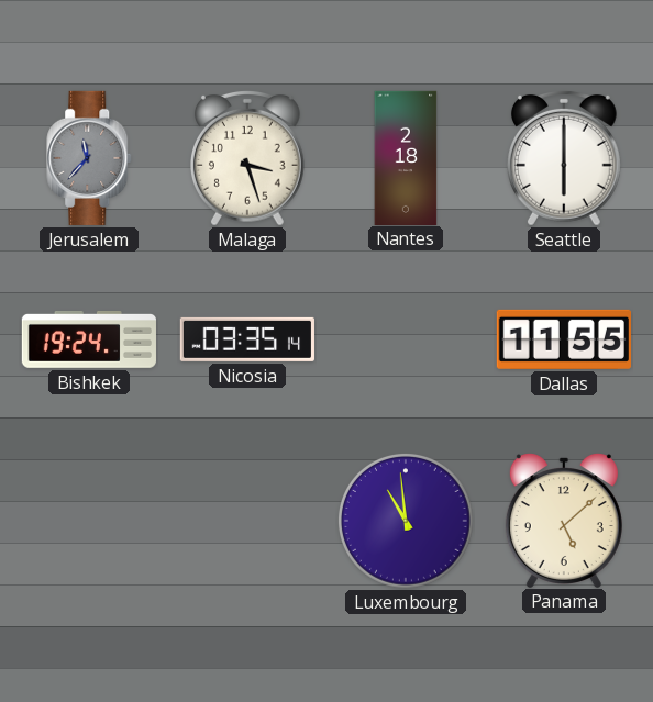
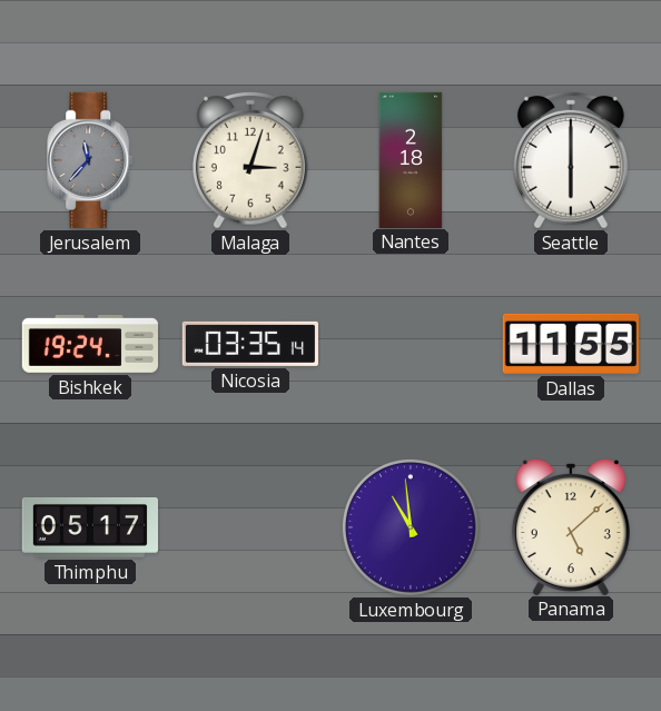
Malaga: 3:27 -> 3:03 (251, 160)
Thimphu: none -> 05:17 (90, 527)
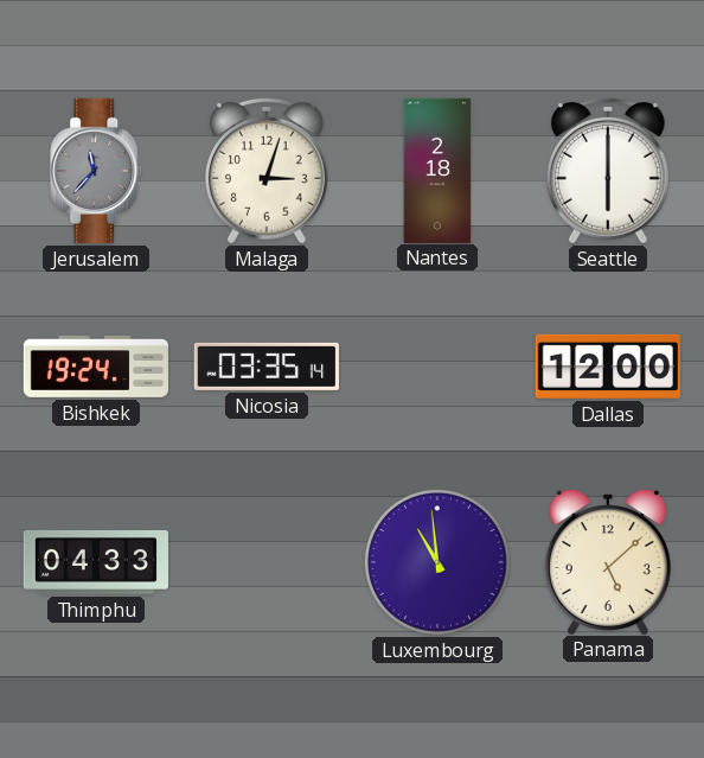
Dallas: 11:55 -> 12:00 (608, 367)
Thimphu: 05:17 -> 04:33 (96, 562)
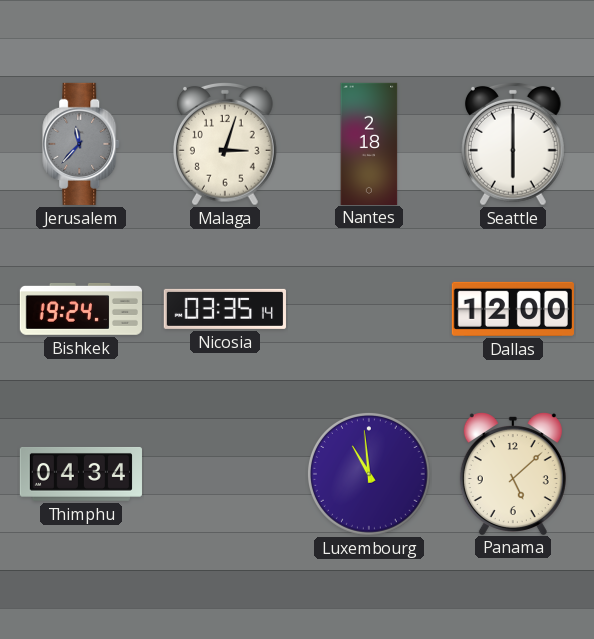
Thimphu: 04:33 -> 04:34 (81, 474)
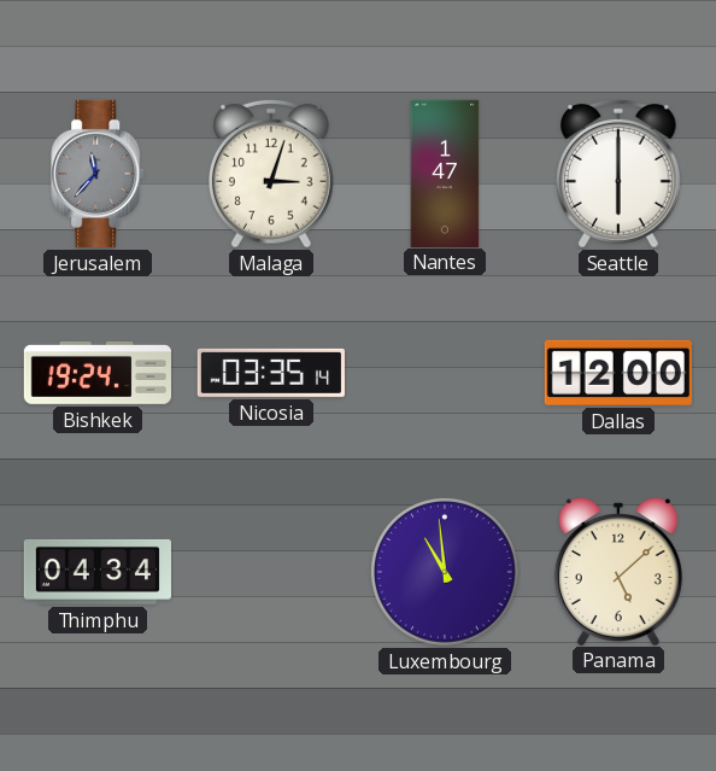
Nantes: 2:18 -> 1:47 (445, 173)
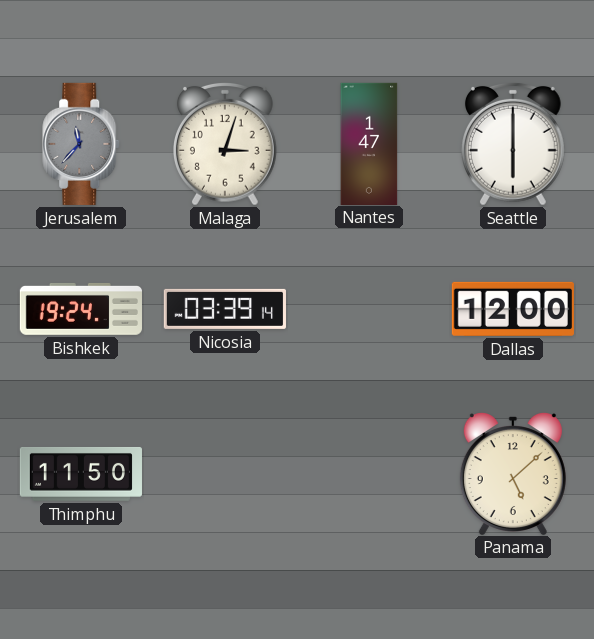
Nicosia: 03:35 -> 03:39 (225, 309)
Thimphu: 04:34 -> 11:50 (81, 474)
Luxembourg: 10:59 -> none (445, 572)
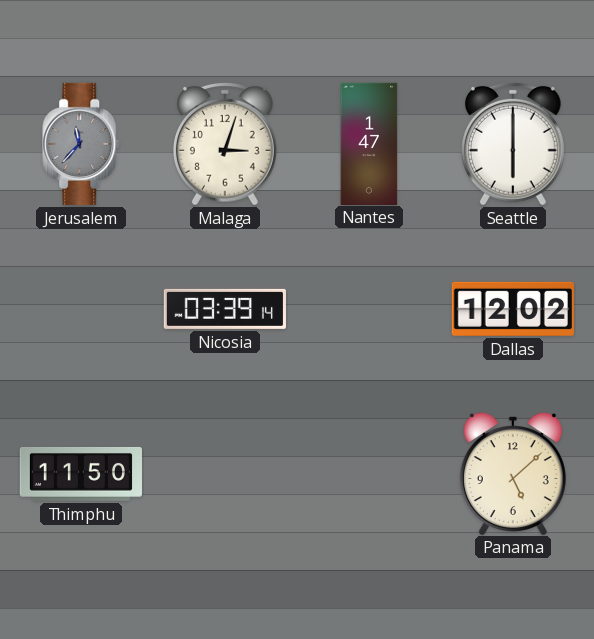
Bishkek: 19:24 -> none (81, 309)
Dallas: 12:00 -> 12:02 (513, 309)
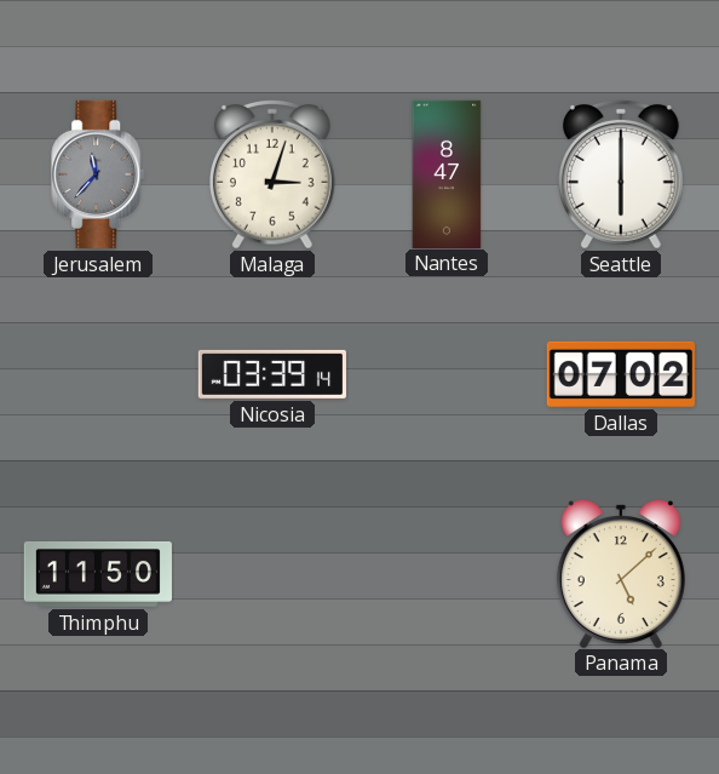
Nantes: 1:47 -> 8:47 (447, 173)
Dallas: 12:02 -> 07:02 (621, 374)
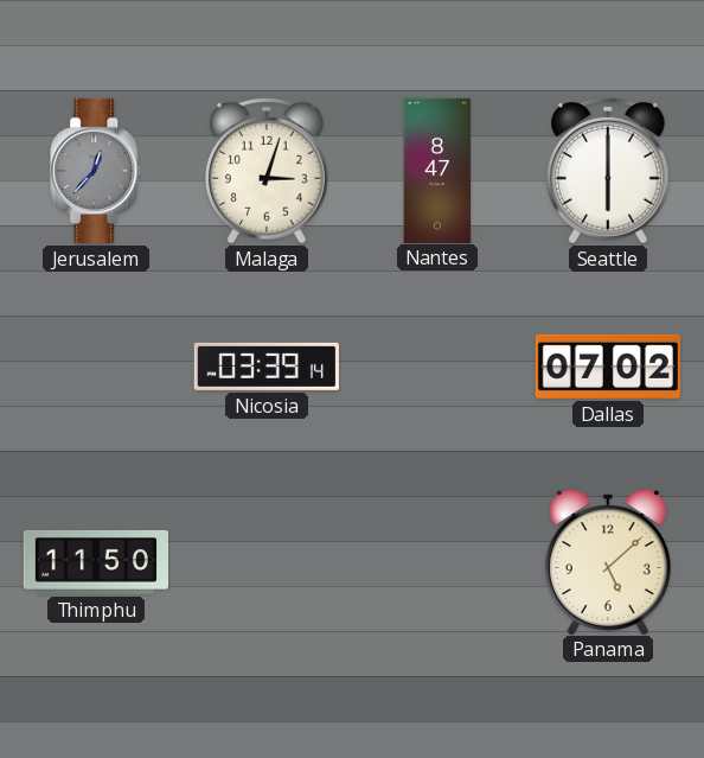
Jerusalem: 11:37 -> 12:37 (97, 171)
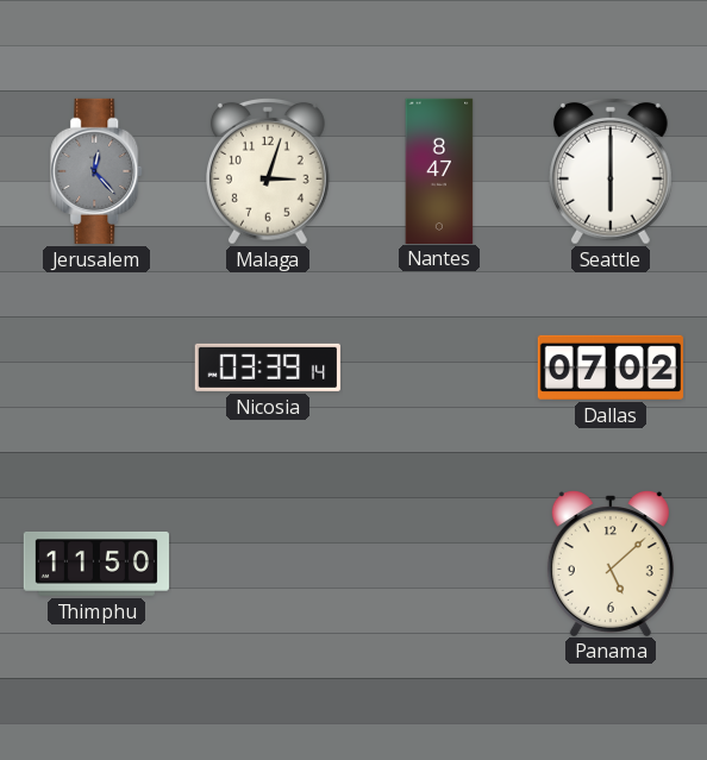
Jerusalem: 12:37 -> 12:23 (98, 171)
